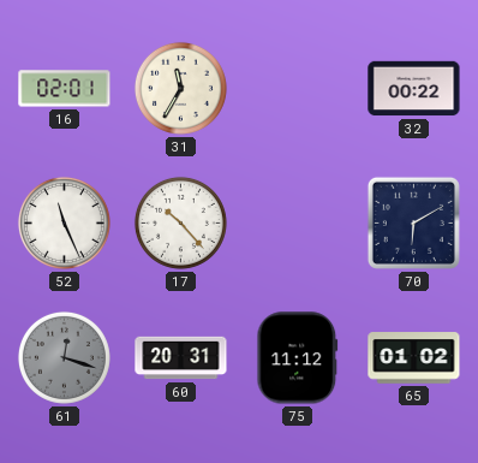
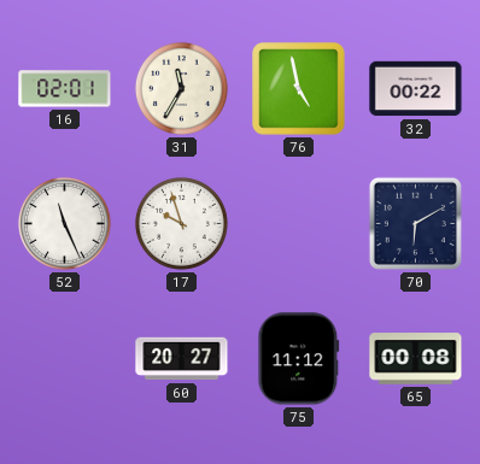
76: none -> 4:58 (299, 89)
17: 10:23 -> 9:57 (181, 223)
61: 12:18 -> none (64, 357)
60: 20:31 -> 20:27 (182, 359)
65: 01:02 -> 00:08 (416, 359)
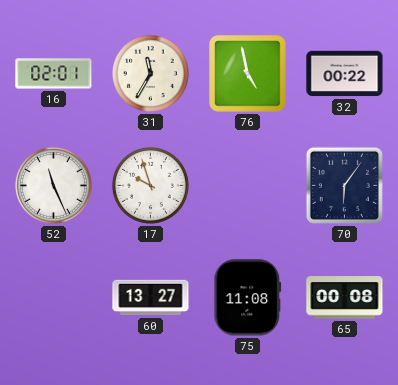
70: 6:10 -> 6:06 (344, 185)
60: 20:27 -> 13:27 (151, 298)
75: 11:12 -> 11:08 (248, 298)
